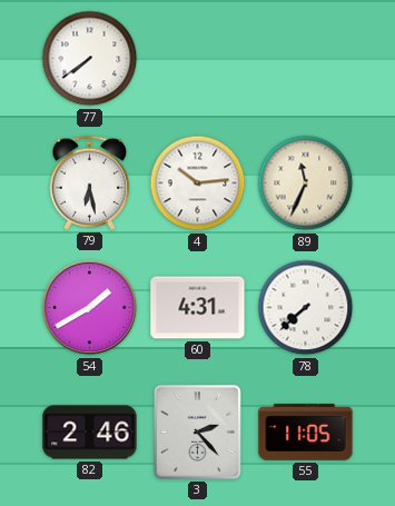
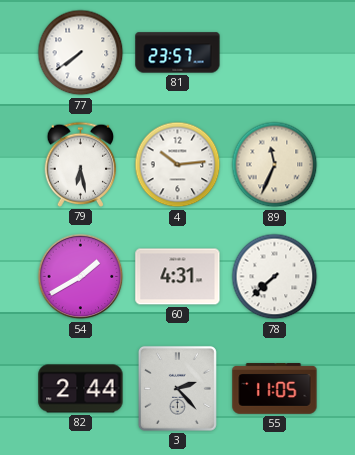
81: none -> 23:57 (178, 53)
82: 2:46 -> 2:44 (81, 389)
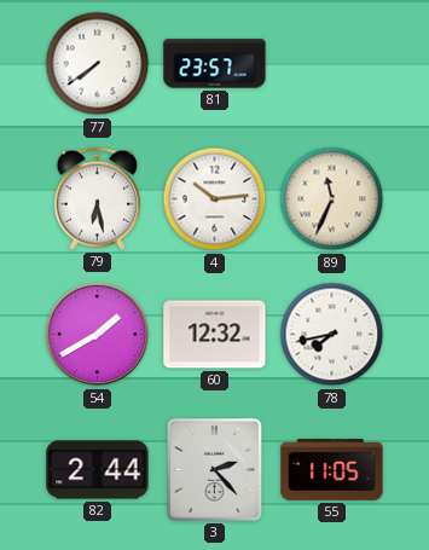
60: 4:31 -> 12:32 (215, 335)
78: 7:38 -> 7:43 (332, 335)
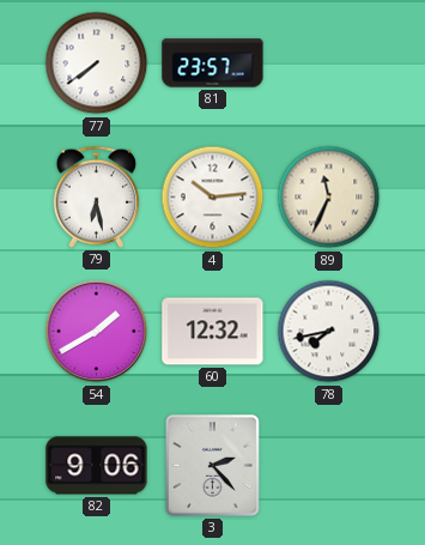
82: 2:44 -> 9:06 (97, 466)
55: 11:05 -> none (332, 470)
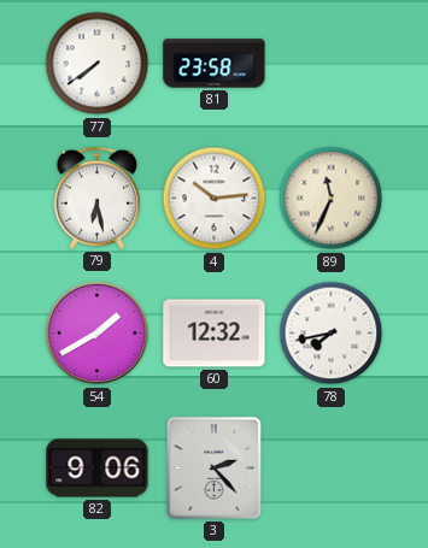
81: 23:57 -> 23:58 (215, 64)
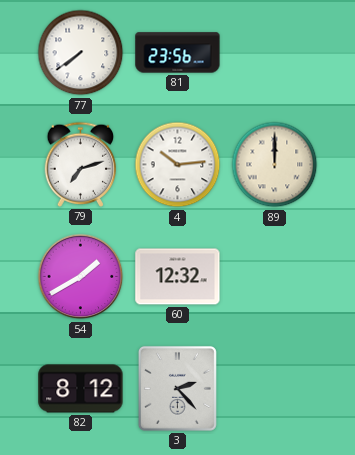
81: 23:58 -> 23:56 (178, 53)
79: 6:28 -> 7:12 (81, 164)
89: 11:34 -> 12:00 (275, 165)
78: 7:43 -> none (332, 334)
82: 9:06 -> 8:12 (81, 389)
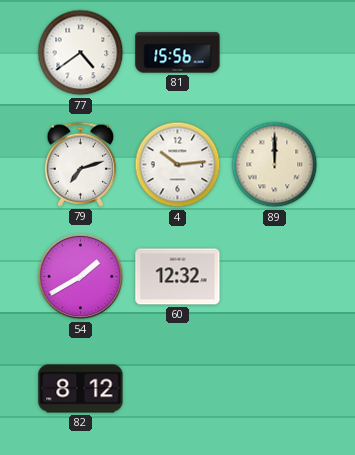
77: 7:39 -> 4:39 (81, 53)
81: 23:56 -> 15:56 (178, 53)
3: 2:23 -> none (177, 388)
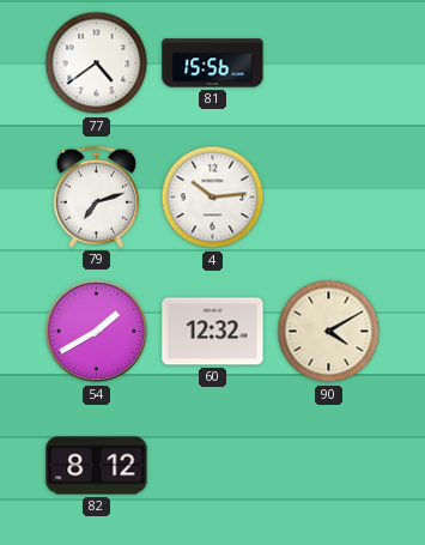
89: 12:00 -> none (275, 165)
90: none -> 4:10 (329, 332)
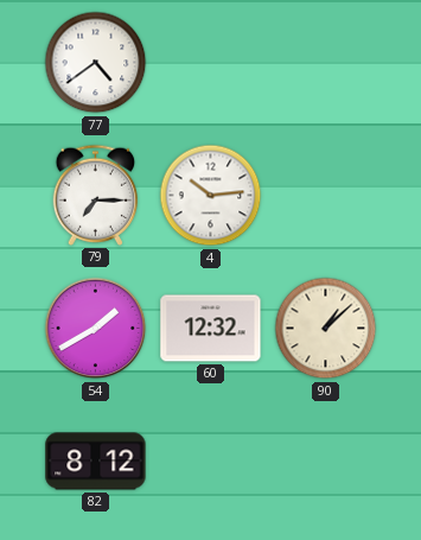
81: 15:56 -> none (213, 63)
79: 7:12 -> 7:15 (96, 195)
90: 4:10 -> 1:08 (326, 329)
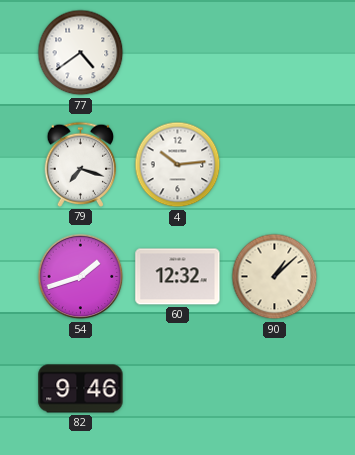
79: 7:15 -> 7:18 (81, 164)
54: 1:40 -> 1:42 (81, 277)
82: 8:12 -> 9:46 (81, 389)
